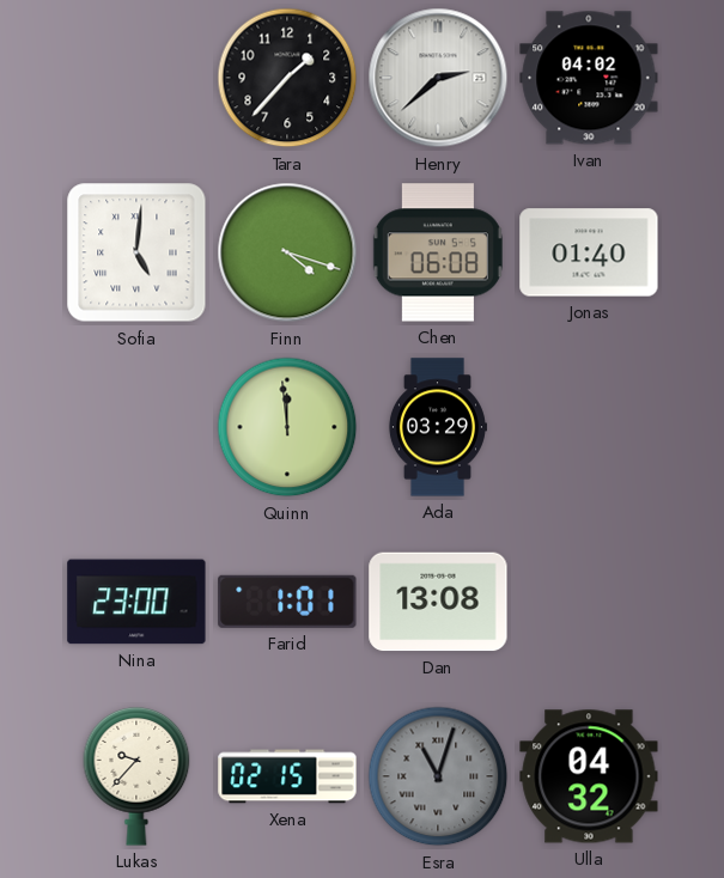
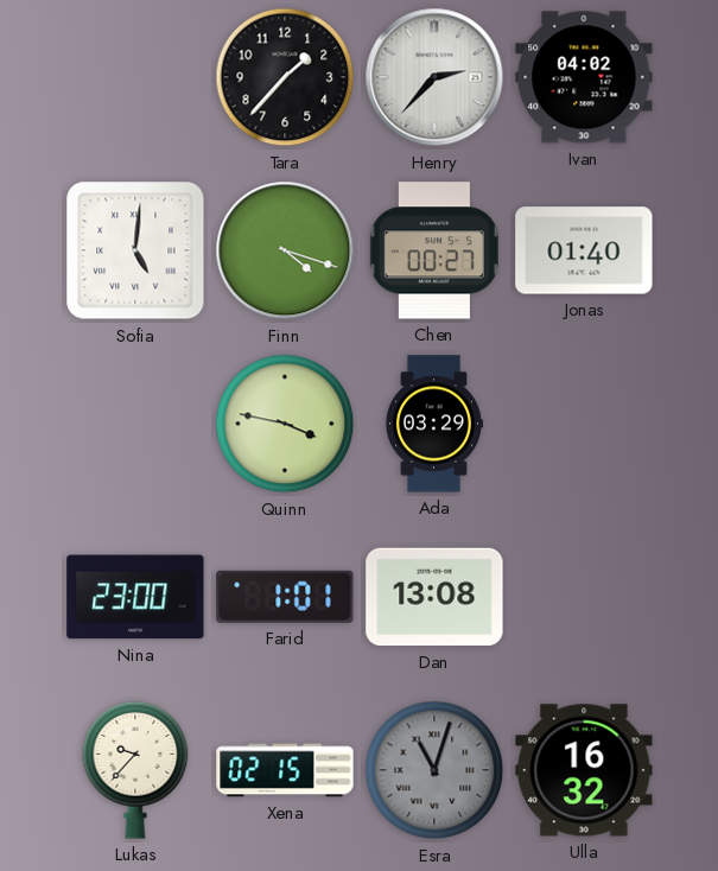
Henry: 2:38 -> 2:37 (434, 77)
Chen: 06:08 -> 00:27 (434, 250)
Quinn: 11:59 -> 3:47 (285, 424)
Ulla: 04:32 -> 16:32 (584, 770)
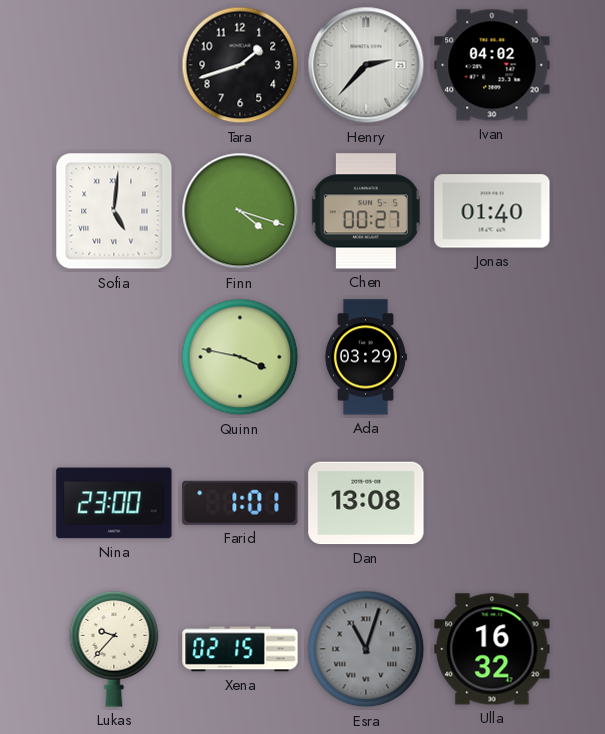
Tara: 1:37 -> 1:42 (240, 65)
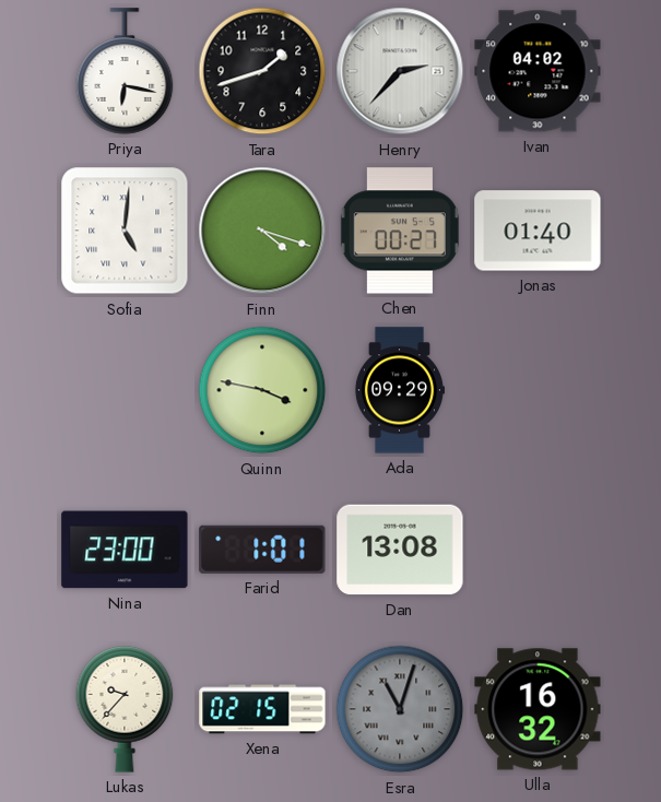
Priya: none -> 6:17 (125, 71)
Ada: 03:29 -> 09:29 (399, 390)
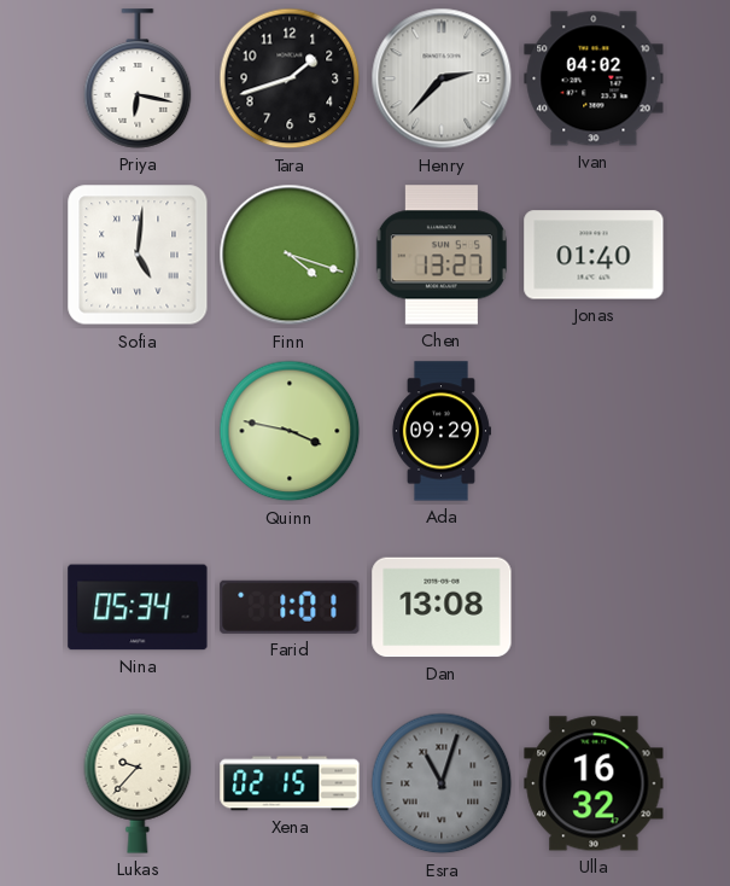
Chen: 00:27 -> 13:27 (442, 255)
Nina: 23:00 -> 05:34 (138, 607)
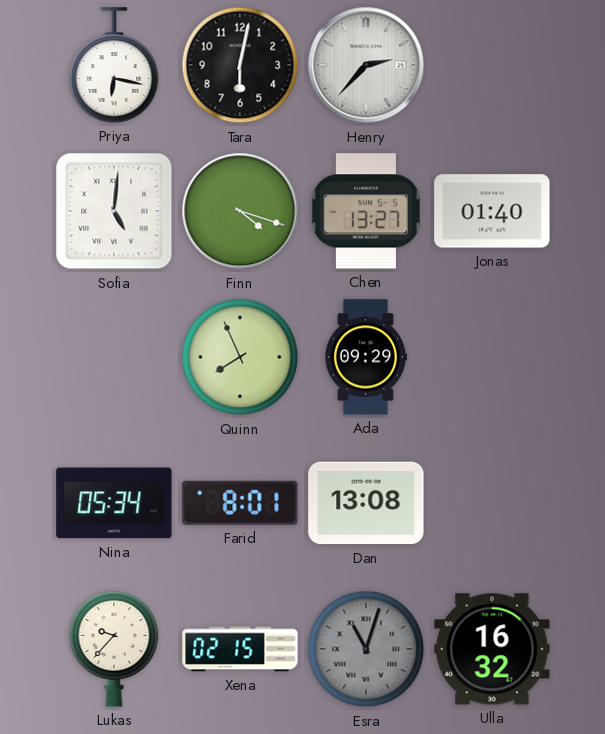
Tara: 1:42 -> 6:02 (240, 65)
Ivan: 04:02 -> none (594, 78)
Quinn: 3:47 -> 7:56 (240, 357)
Farid: 1:01 -> 8:01 (240, 503)
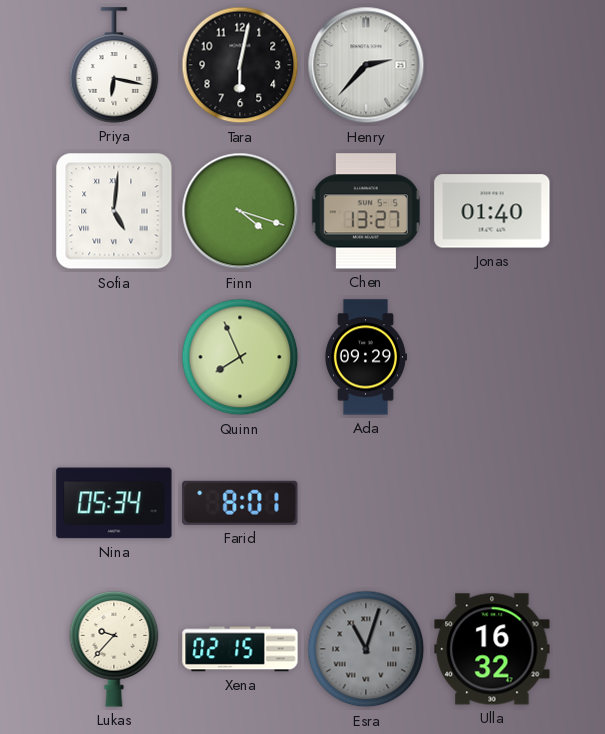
Dan: 13:08 -> none (366, 503)
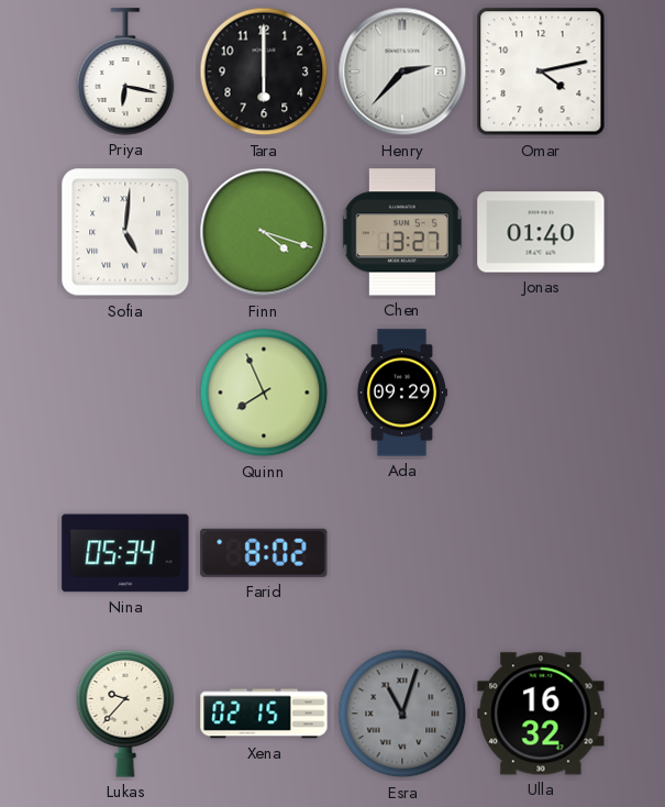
Tara: 6:02 -> 6:00 (264, 71)
Omar: none -> 4:13 (541, 71)
Farid: 8:01 -> 8:02 (264, 553)
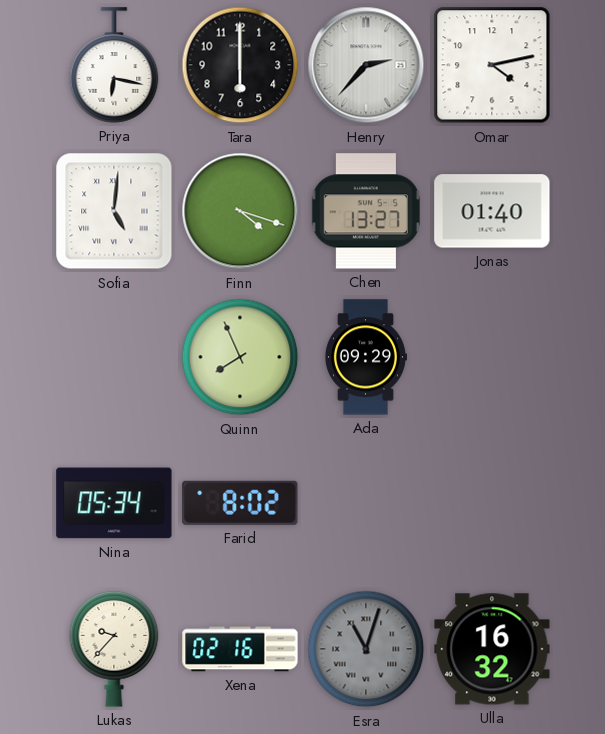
Xena: 02:15 -> 02:16 (240, 649)
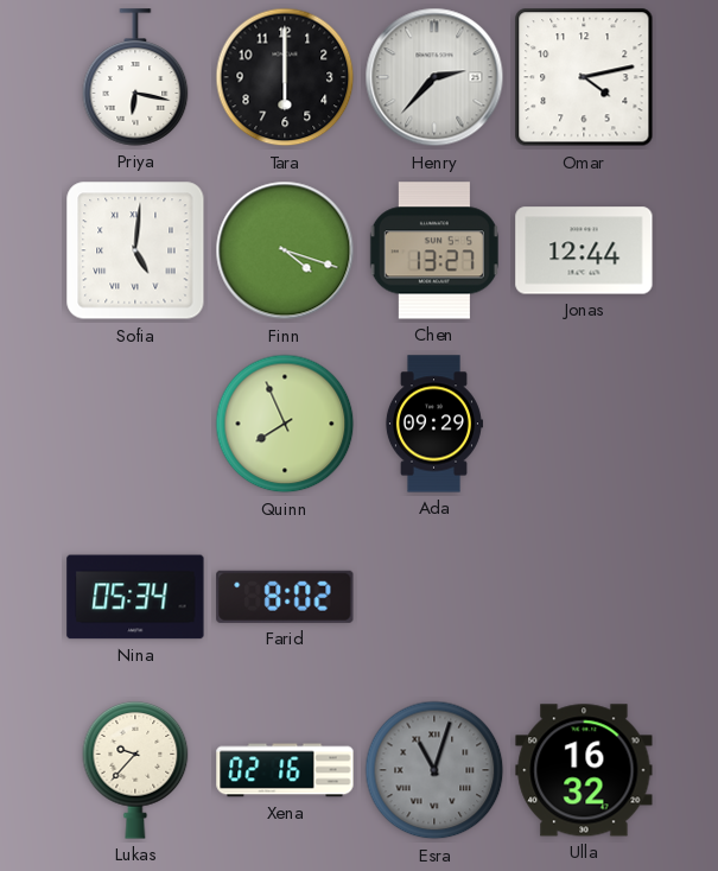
Jonas: 01:40 -> 12:44 (584, 250)
